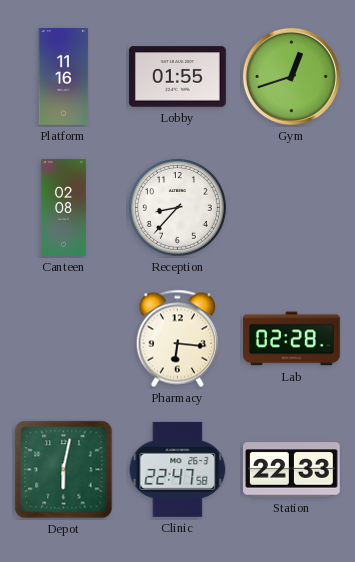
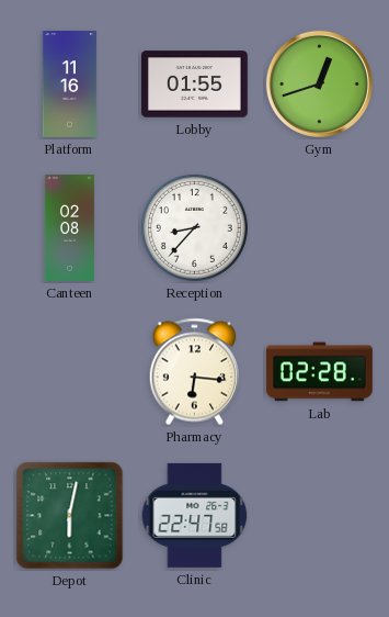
Station: 22:33 -> none (291, 470)
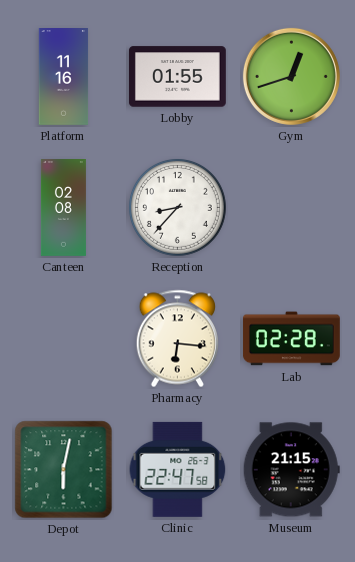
Museum: none -> 21:15 (291, 470)
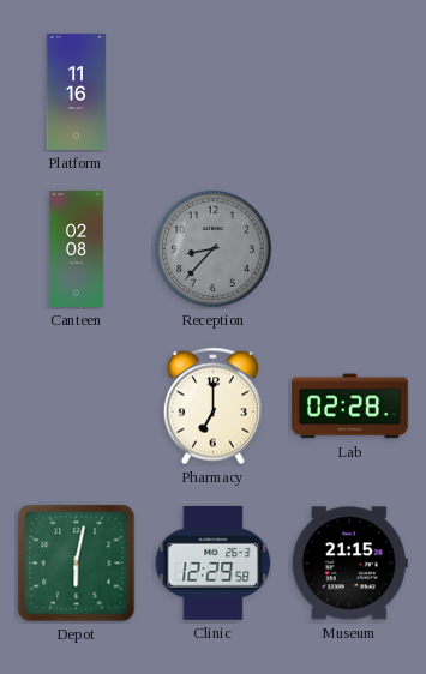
Lobby: 01:55 -> none (178, 77)
Gym: 12:42 -> none (291, 76)
Reception dial: white -> grey (212, 248)
Pharmacy: 6:16 -> 7:00 (212, 407)
Clinic: 22:47 -> 12:29 (214, 562)
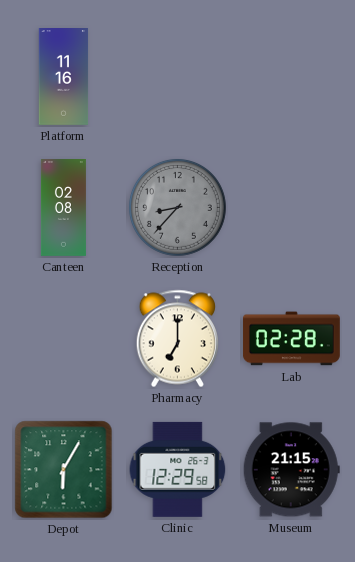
Depot: 6:02 -> 6:05 (64, 470)
